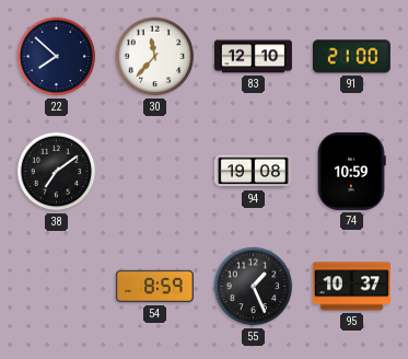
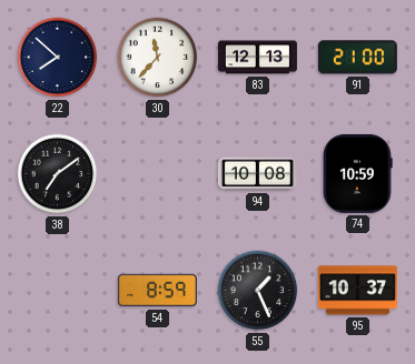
83: 12:10 -> 12:13 (257, 58)
94: 19:08 -> 10:08 (257, 174)
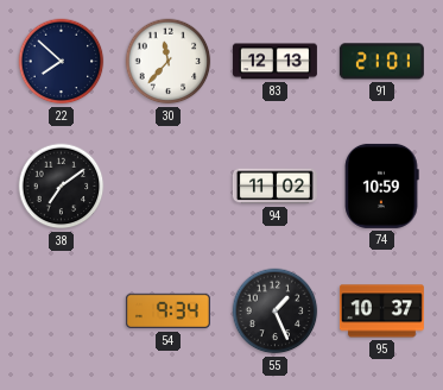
91: 21:00 -> 21:01 (381, 62)
94: 10:08 -> 11:02 (274, 187)
54: 8:59 -> 9:34 (167, 312)
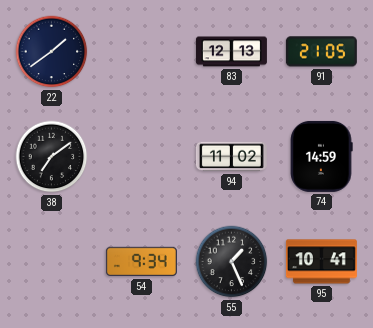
22: 7:52 -> 1:39 (52, 52)
30: 11:37 -> none (169, 62)
91: 21:01 -> 21:05 (321, 52)
74: 10:59 -> 14:59 (321, 156)
95: 10:37 -> 10:41 (321, 262)
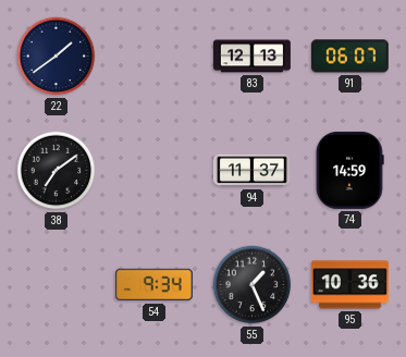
91: 21:05 -> 06:07 (349, 57)
94: 11:02 -> 11:37 (251, 171)
95: 10:41 -> 10:36 (349, 285)
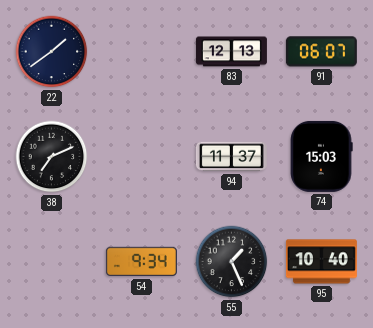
38: 7:09 -> 7:11 (52, 157)
74: 14:59 -> 15:03 (321, 156)
95: 10:36 -> 10:40 (321, 262)
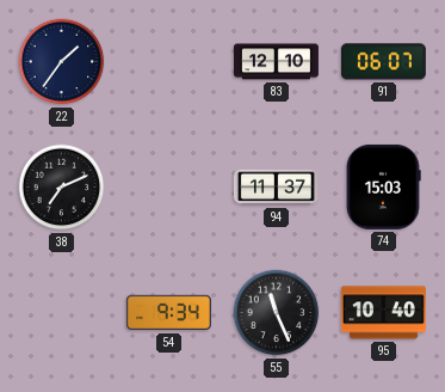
22: 1:39 -> 1:36 (62, 62)
83: 12:13 -> 12:10 (276, 62)
55: 1:26 -> 11:26 (277, 313)
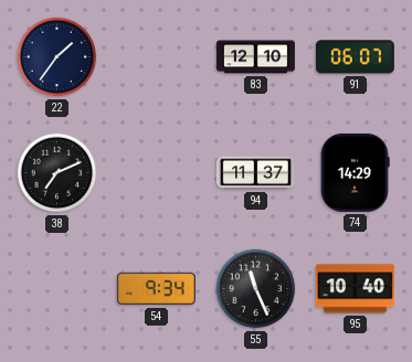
74: 15:03 -> 14:29 (355, 172)
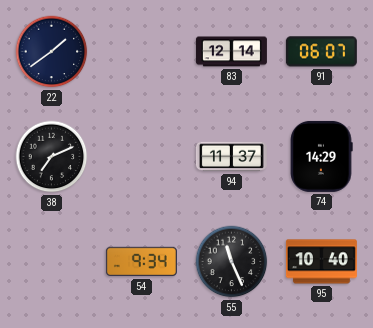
22: 1:36 -> 1:39 (52, 52)
83: 12:10 -> 12:14 (231, 52)
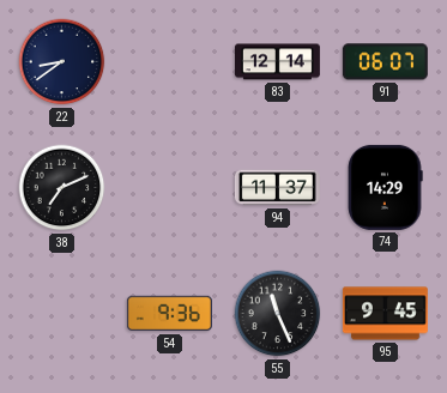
22: 1:39 -> 8:39 (62, 62)
54: 9:34 -> 9:36 (169, 314)
95: 10:40 -> 9:45 (385, 314)
